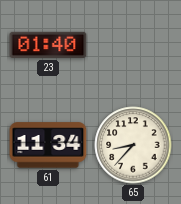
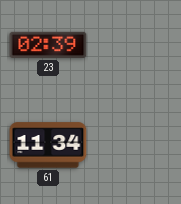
23: 01:40 -> 02:39 (48, 45)
65: 8:37 -> none (133, 145)
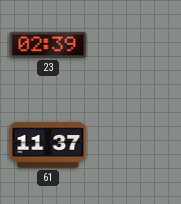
61: 11:34 -> 11:37 (48, 145)
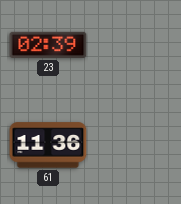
61: 11:37 -> 11:36 (48, 145)
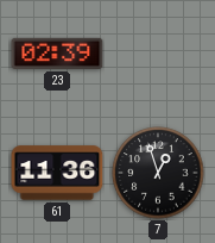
7: none -> 12:57 (158, 173)
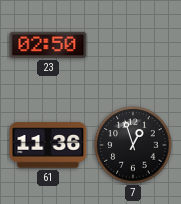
23: 02:39 -> 02:50 (48, 45)
